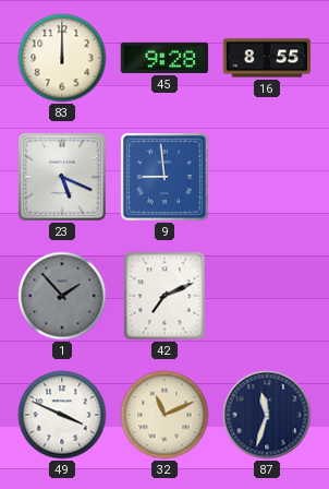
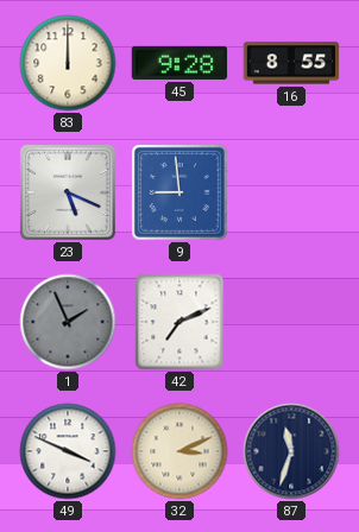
1: 1:53 -> 1:56 (68, 322)
32: 11:11 -> 3:11 (179, 451)
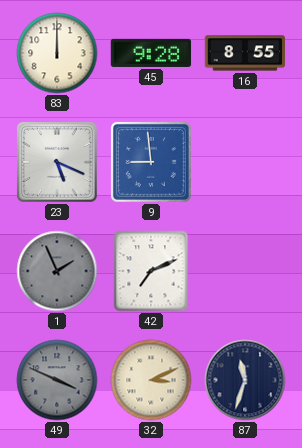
49 dial: white -> grey (57, 380)
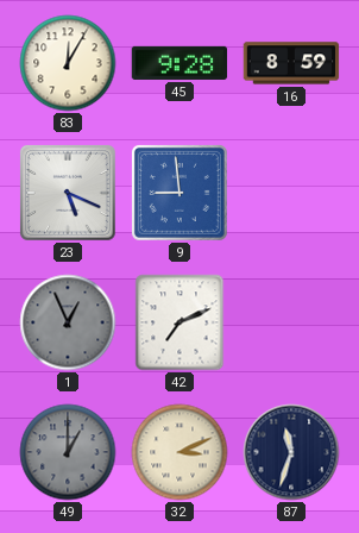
83: 12:00 -> 12:05 (68, 63)
16: 8:55 -> 8:59 (291, 63)
1: 1:56 -> 12:56 (68, 322)
49: 3:49 -> 1:00 (68, 452)
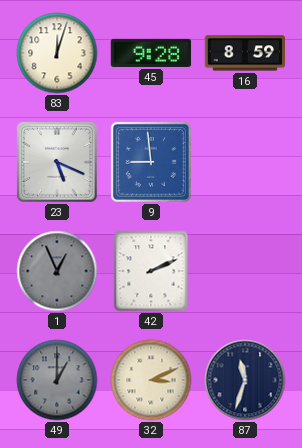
83: 12:05 -> 12:03 (57, 53)
42: 7:11 -> 2:11 (151, 271)
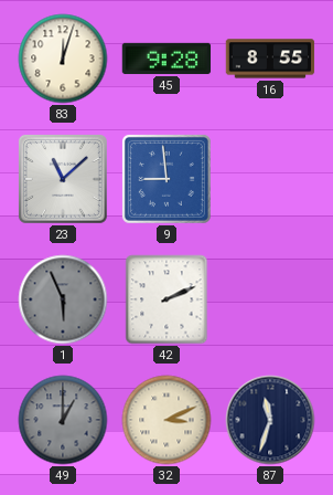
16: 8:59 -> 8:55 (270, 59)
23: 5:19 -> 11:08 (63, 179)
1: 12:56 -> 5:56 (63, 299)
